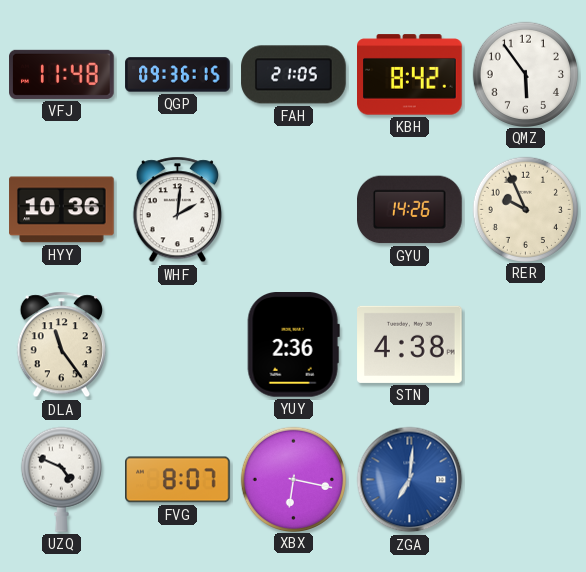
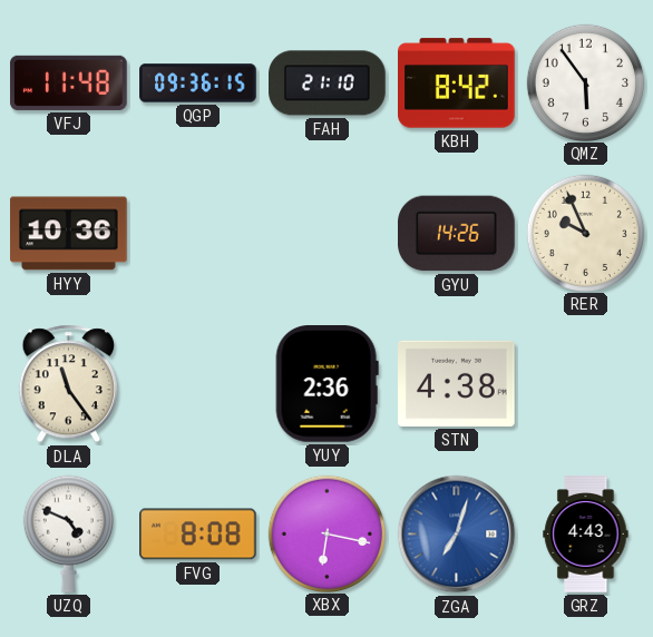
FAH: 21:05 -> 21:10 (328, 84)
WHF: 2:01 -> none (177, 210)
FVG: 8:07 -> 8:08 (198, 535)
ZGA: 7:01 -> 7:03 (457, 535)
GRZ: none -> 4:43 (586, 535)
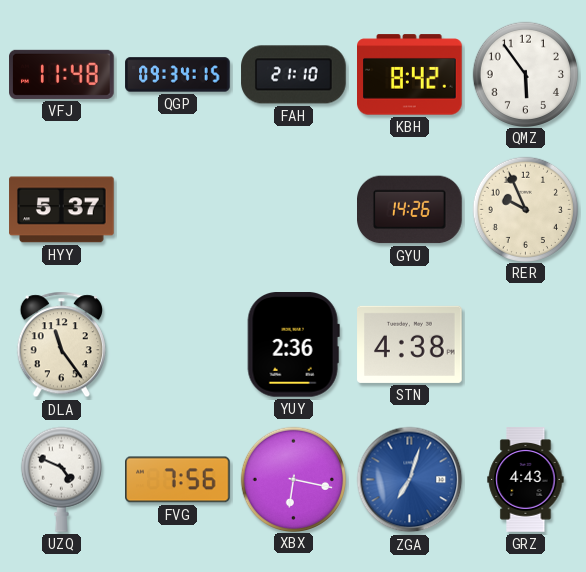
QGP: 09:36 -> 09:34 (178, 75)
HYY: 10:36 -> 5:37 (62, 210)
FVG: 8:08 -> 7:56 (178, 480)
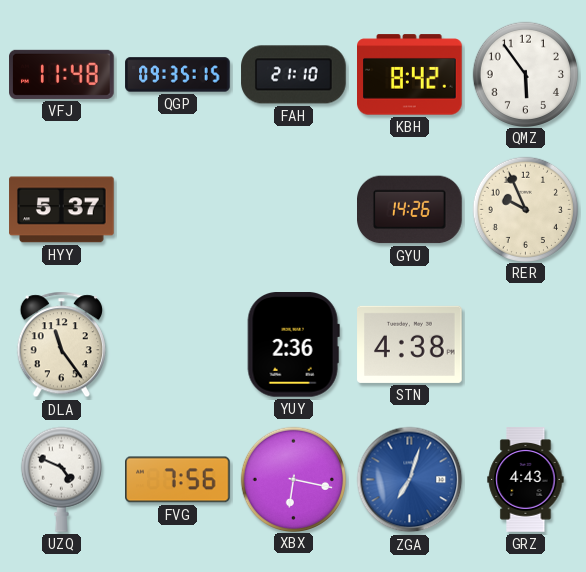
QGP: 09:34 -> 09:35 (178, 75)
